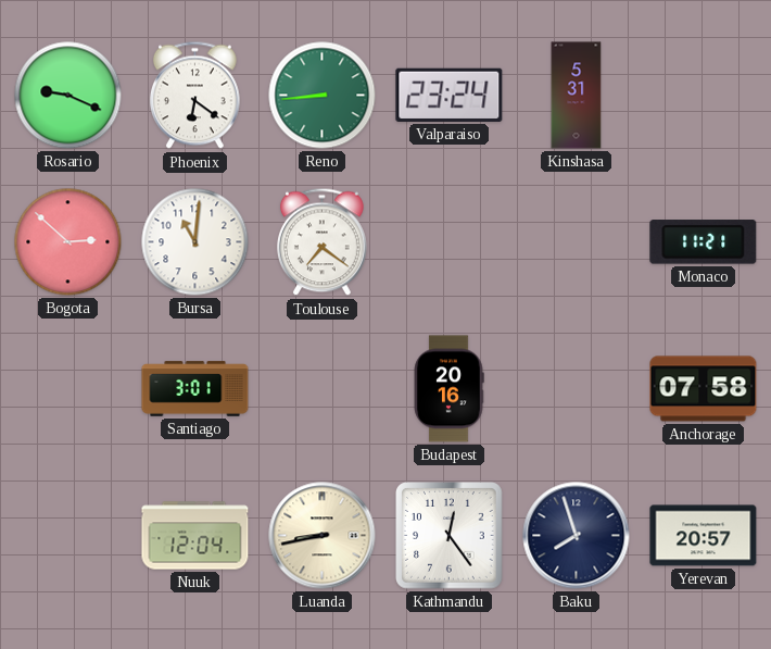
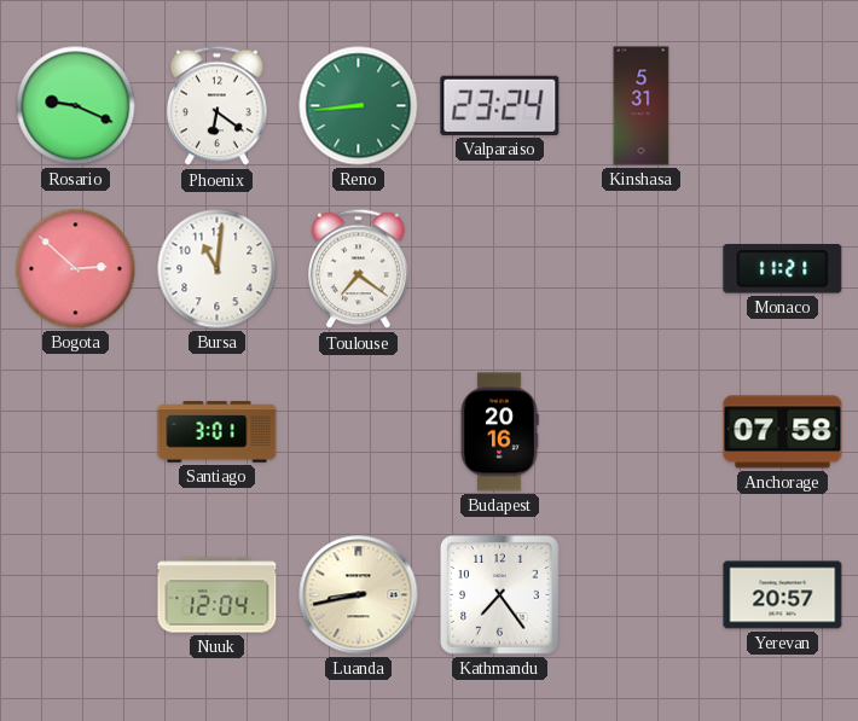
Kathmandu: 12:24 -> 7:24 (500, 595)
Baku: 7:57 -> none (577, 536)
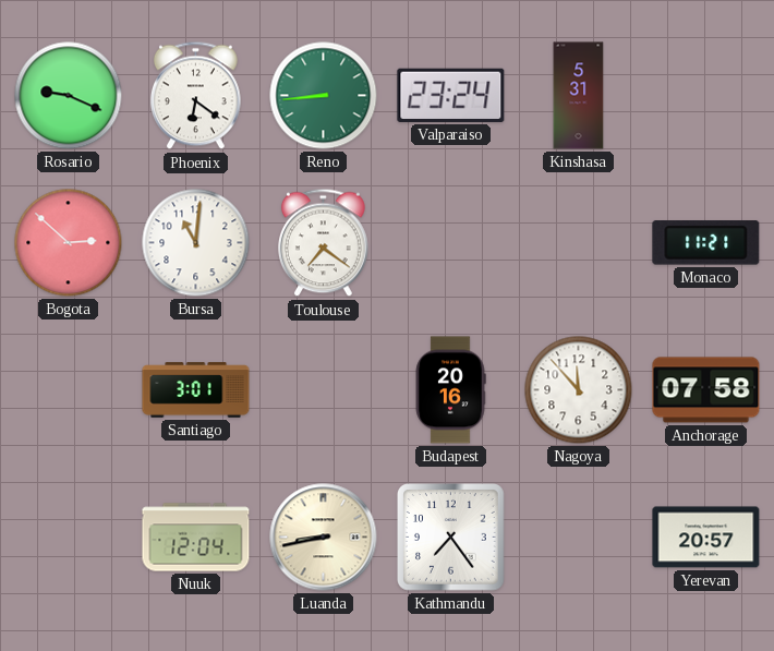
Nagoya: none -> 11:53 (579, 390)
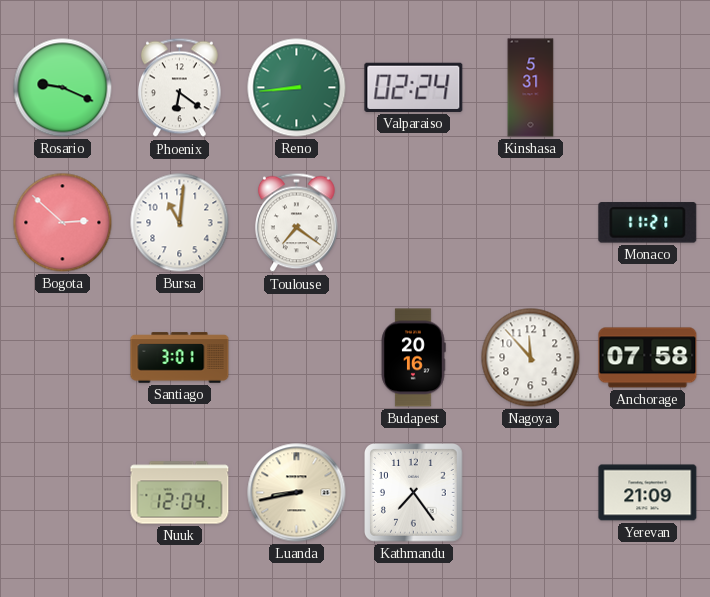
Valparaiso: 23:24 -> 02:24 (414, 87)
Yerevan: 20:57 -> 21:09 (648, 493)
